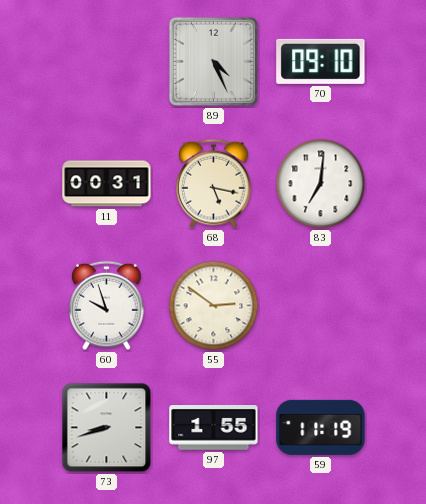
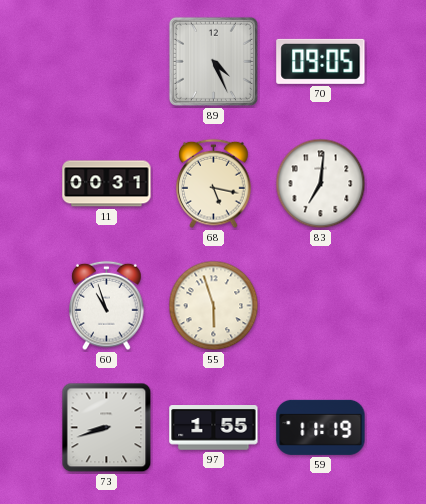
70: 09:10 -> 09:05 (321, 61)
60: 9:57 -> 10:57 (107, 306)
55: 2:51 -> 5:57 (214, 306)
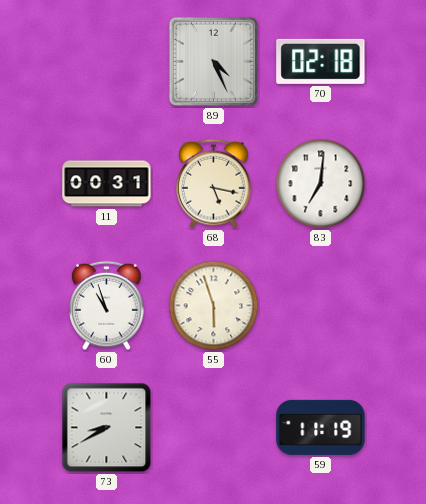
70: 09:05 -> 02:18 (321, 61)
73: 8:42 -> 8:40 (107, 428)
97: 1:55 -> none (214, 428)
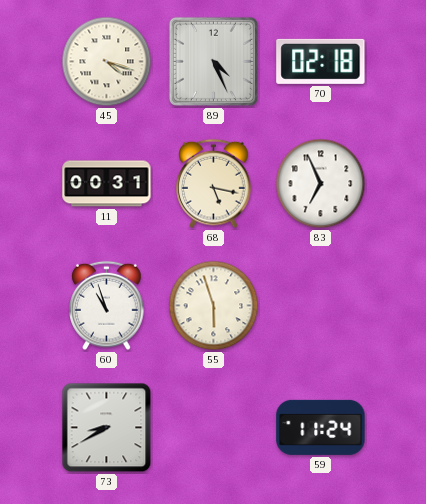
45: none -> 4:18 (107, 62)
83: 7:01 -> 6:56 (321, 184)
59: 11:19 -> 11:24 (321, 427)
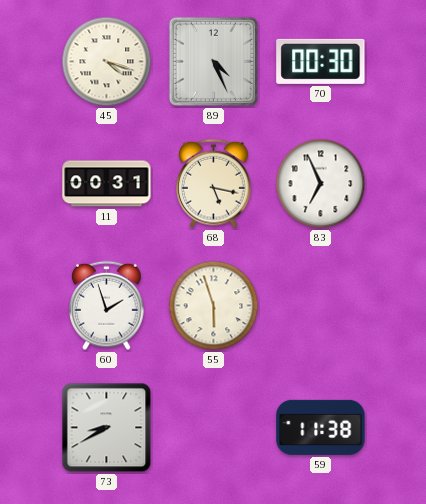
70: 02:18 -> 00:30 (321, 61)
60: 10:57 -> 1:57 (107, 306)
59: 11:24 -> 11:38 (321, 427)
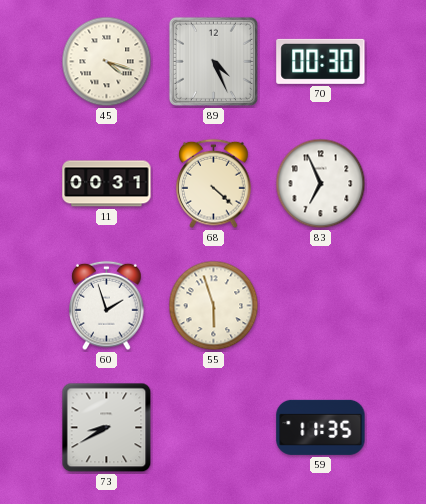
68: 5:17 -> 4:22 (214, 184)
59: 11:38 -> 11:35 (321, 427)
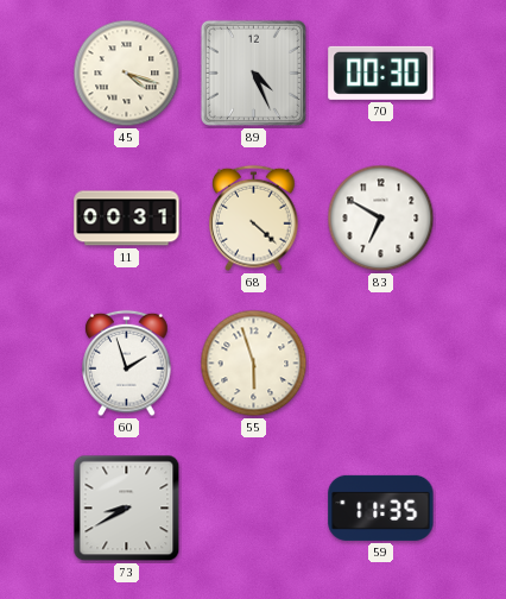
83: 6:56 -> 6:50 (381, 219)
